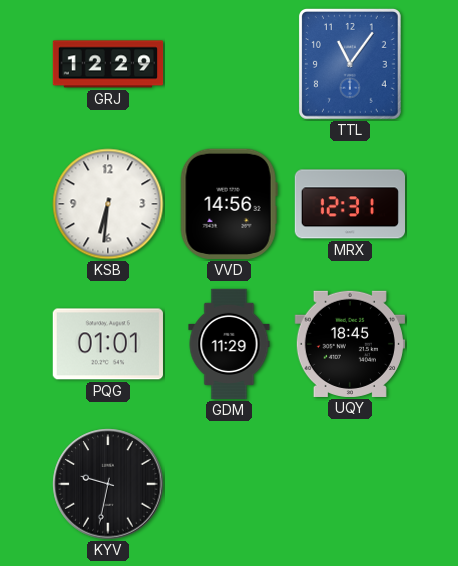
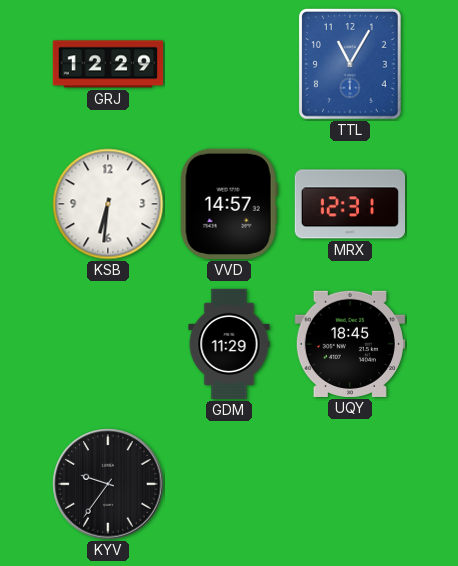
TTL: 11:06 -> 11:05 (350, 65)
VVD: 14:56 -> 14:57 (229, 204)
PQG: 01:01 -> none (108, 344)
KYV: 9:32 -> 9:36 (108, 484)
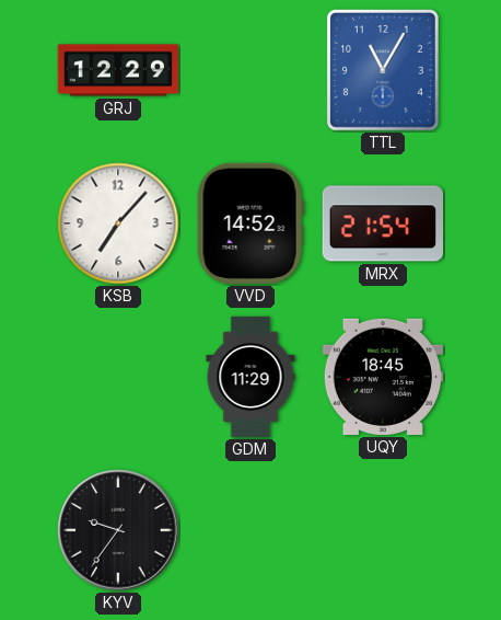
KSB: 6:31 -> 7:07 (118, 223)
VVD: 14:57 -> 14:52 (250, 223)
MRX: 12:31 -> 21:54 (382, 223)
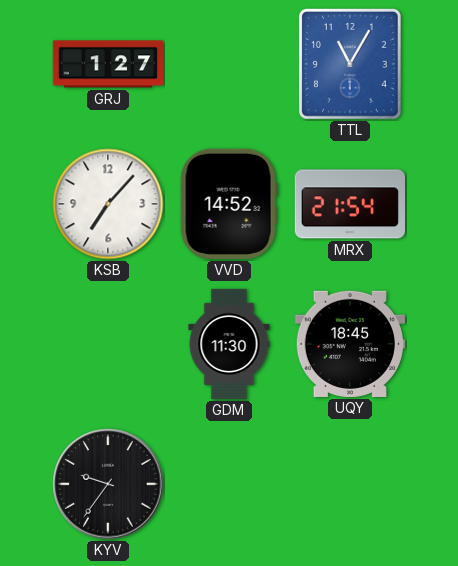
GRJ: 12:29 -> 1:27 (108, 64)
GDM: 11:29 -> 11:30 (229, 344)
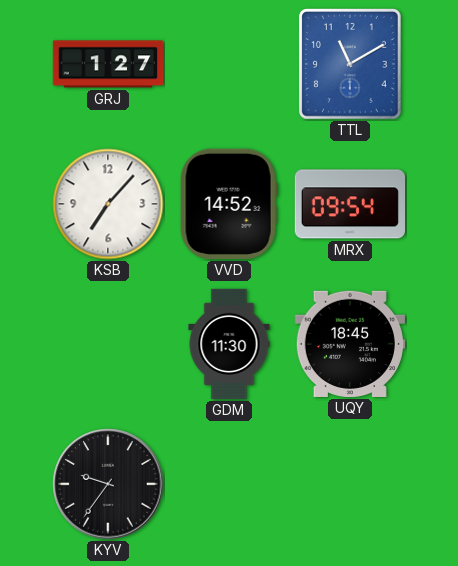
TTL: 11:05 -> 11:10 (350, 65)
MRX: 21:54 -> 09:54 (349, 204)
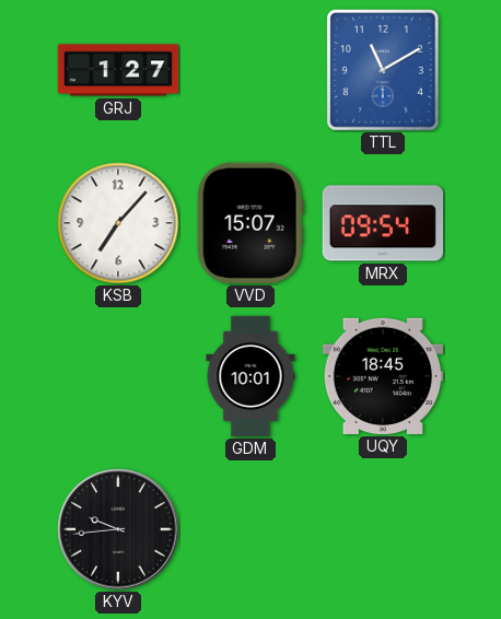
VVD: 14:52 -> 15:07 (250, 223)
GDM: 11:30 -> 10:01 (250, 376)
KYV: 9:36 -> 9:44 (118, 529)
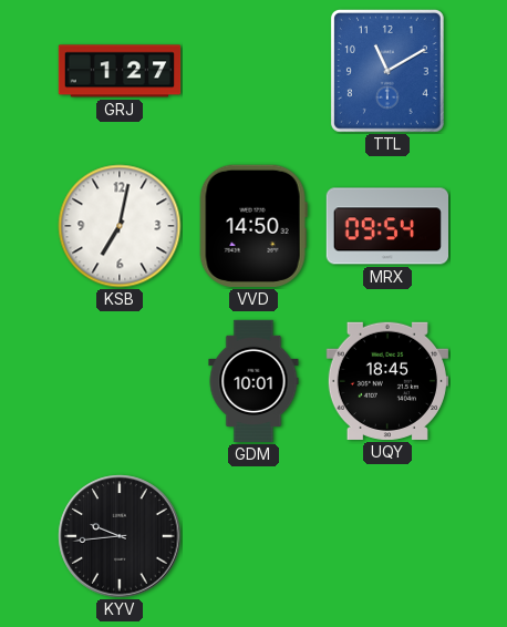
KSB: 7:07 -> 7:02 (120, 226)
VVD: 15:07 -> 14:50 (253, 226)
